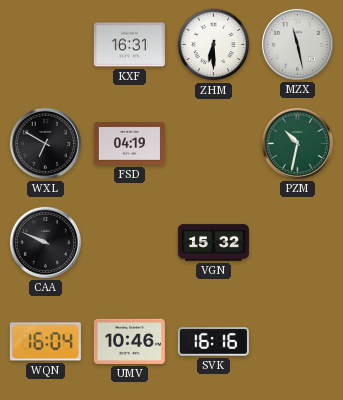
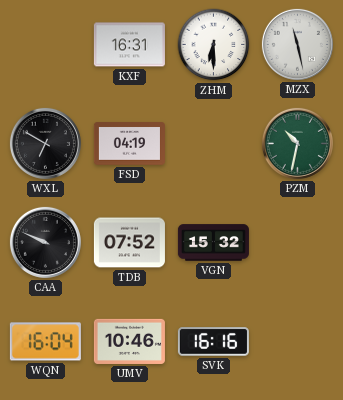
TDB: none -> 07:52 (129, 243)
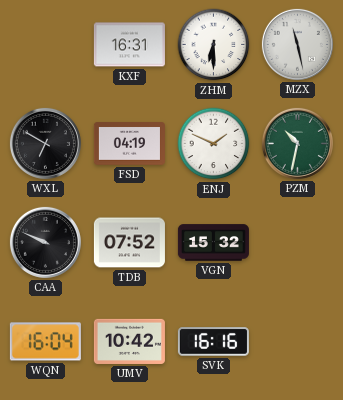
ENJ: none -> 1:49 (214, 144)
UMV: 10:46 -> 10:42 (129, 341)
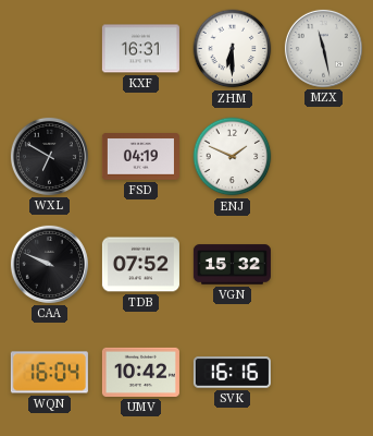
PZM: 10:32 -> none (297, 143)
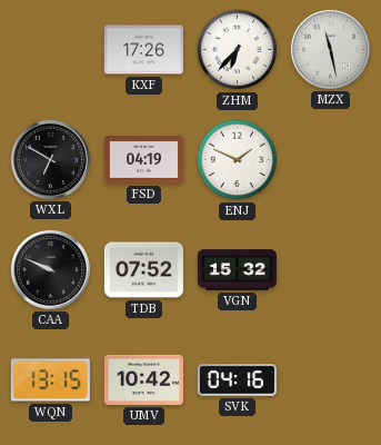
KXF: 16:31 -> 17:26 (143, 50)
ZHM: 6:30 -> 6:37 (238, 50)
WQN: 16:04 -> 13:15 (50, 380)
SVK: 16:16 -> 04:16 (237, 380)
